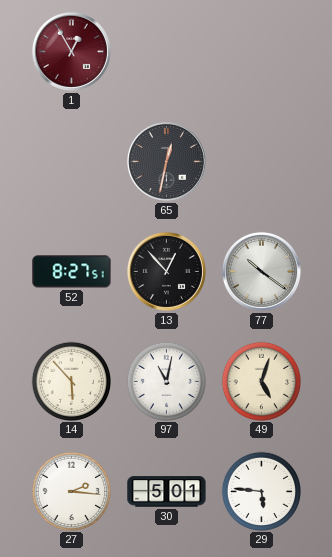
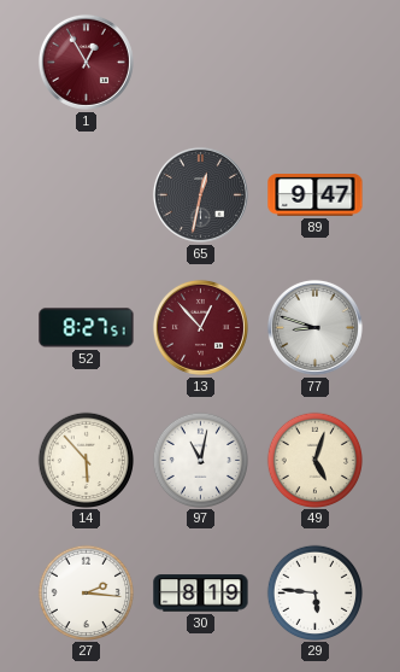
89: none -> 9:47 (316, 195)
13 dial: black -> burgundy (200, 327)
77: 10:21 -> 8:48 (314, 327)
30: 5:01 -> 8:19 (201, 594)
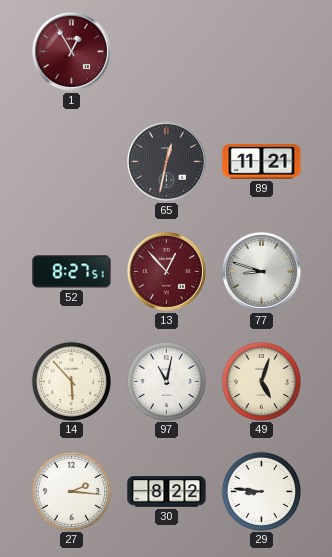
89: 9:47 -> 11:21 (262, 162)
30: 8:19 -> 8:22 (167, 492)
29: 5:46 -> 8:46 (261, 491)
